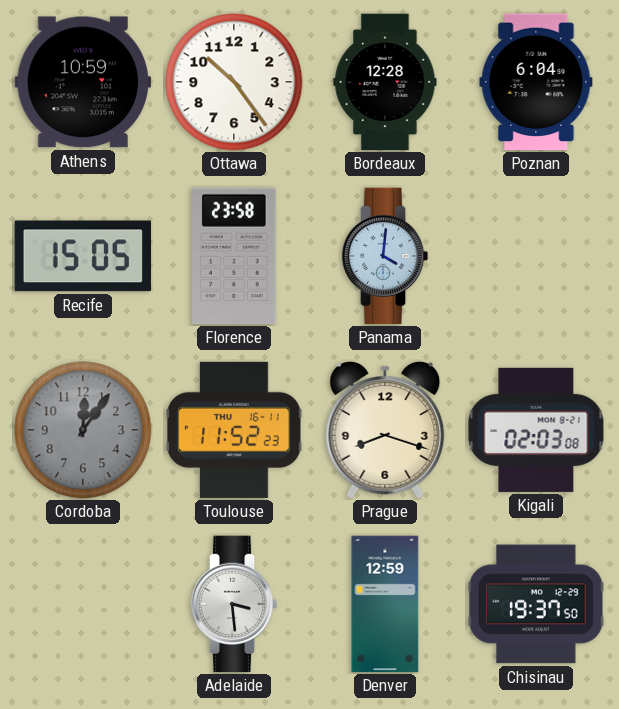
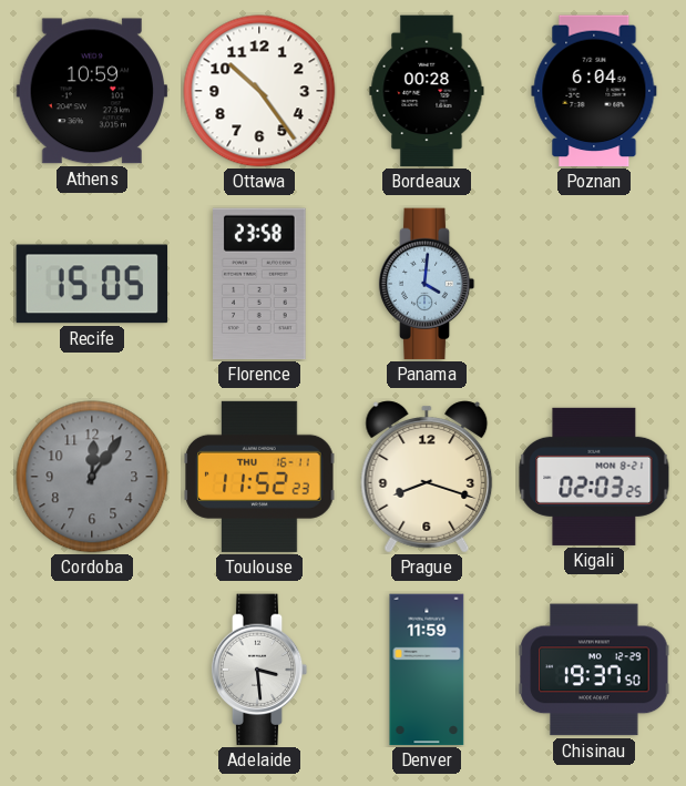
Bordeaux: 12:28 -> 00:28 (427, 91)
Kigali: 02:03:08 -> 02:03:25 (594, 477)
Denver: 12:59 -> 11:59 (427, 670)
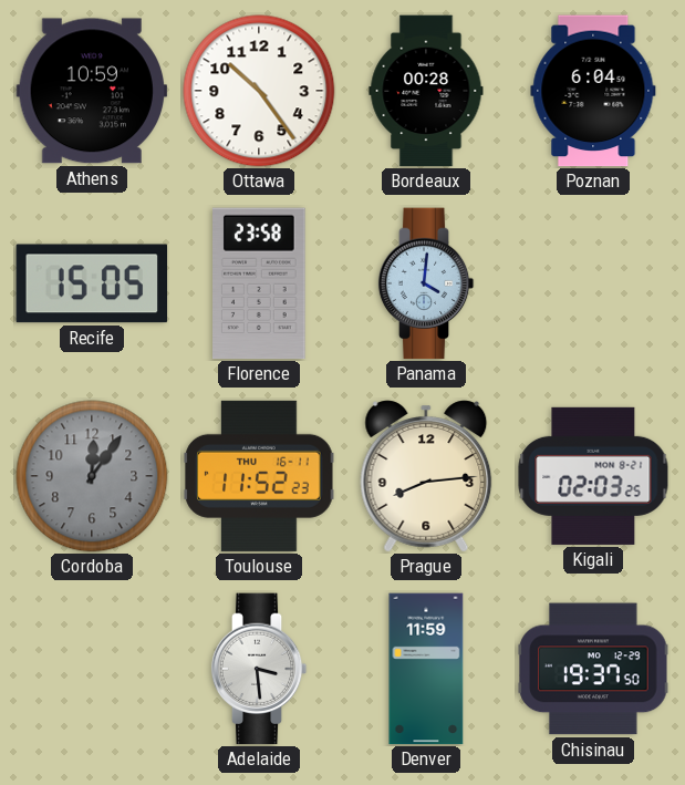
Prague: 8:18 -> 8:14 (426, 476)
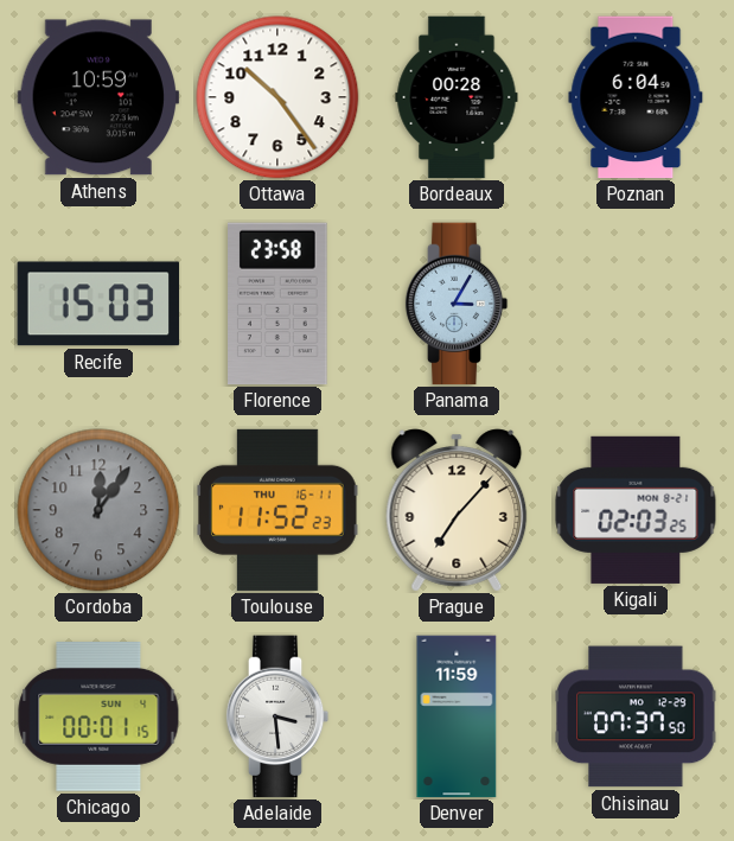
Recife: 15:05 -> 15:03 (98, 304)
Panama: 4:01 -> 3:05 (457, 304)
Prague: 8:14 -> 7:07 (457, 510)
Chicago: none -> 00:01 (98, 718)
Chisinau: 19:37 -> 07:37 (636, 716)
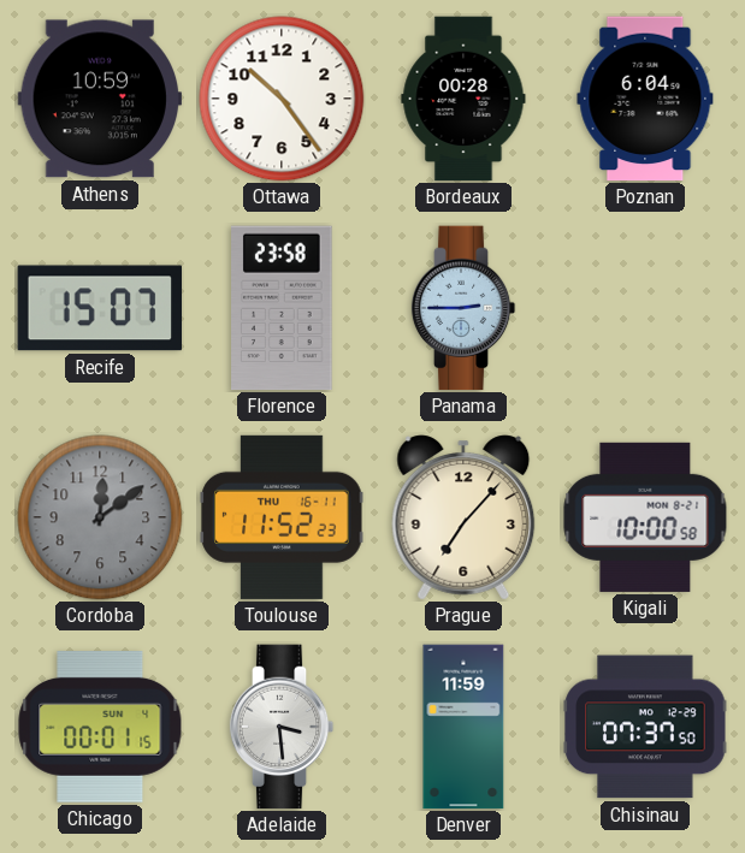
Recife: 15:03 -> 15:07 (100, 308)
Panama: 3:05 -> 2:45 (463, 308)
Cordoba: 12:06 -> 12:09 (100, 517)
Kigali: 02:03 -> 10:00 (645, 517)
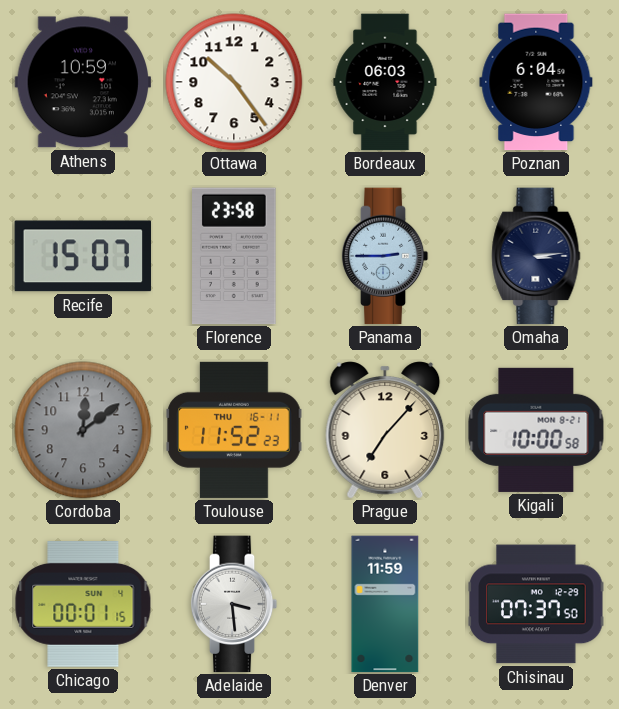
Bordeaux: 00:28 -> 06:03 (385, 82)
Omaha: none -> 3:14 (536, 256)
